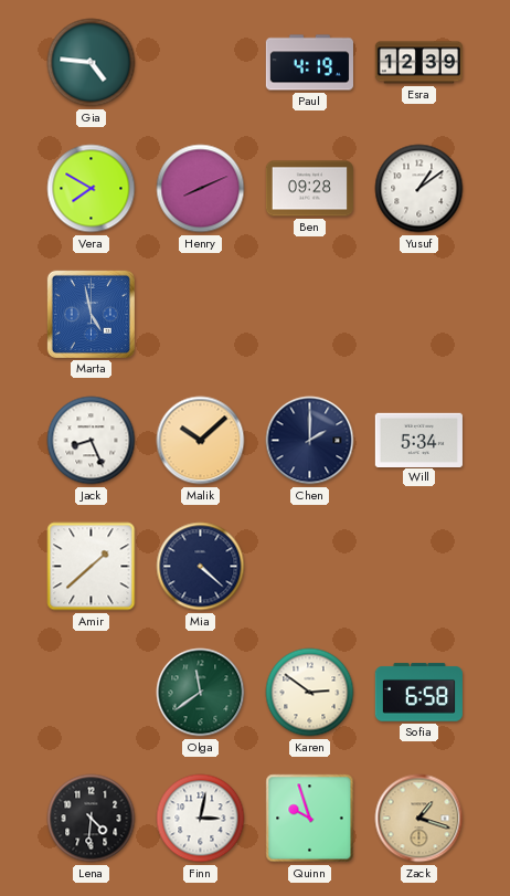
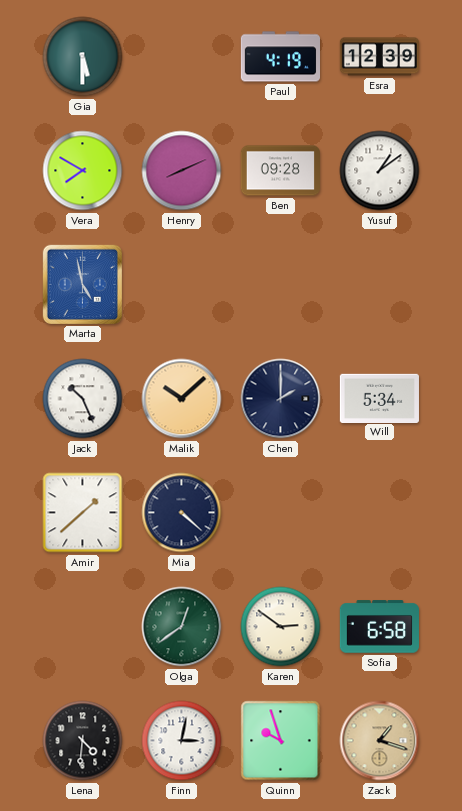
Gia: 4:46 -> 5:30 (83, 57)
Jack: 8:26 -> 10:26 (83, 399)
Olga: 11:39 -> 12:39 (182, 627)
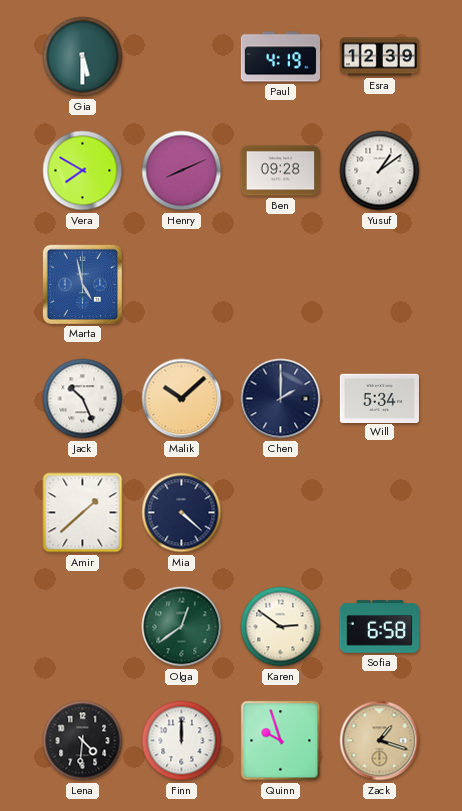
Finn: 3:02 -> 12:00 (182, 741)
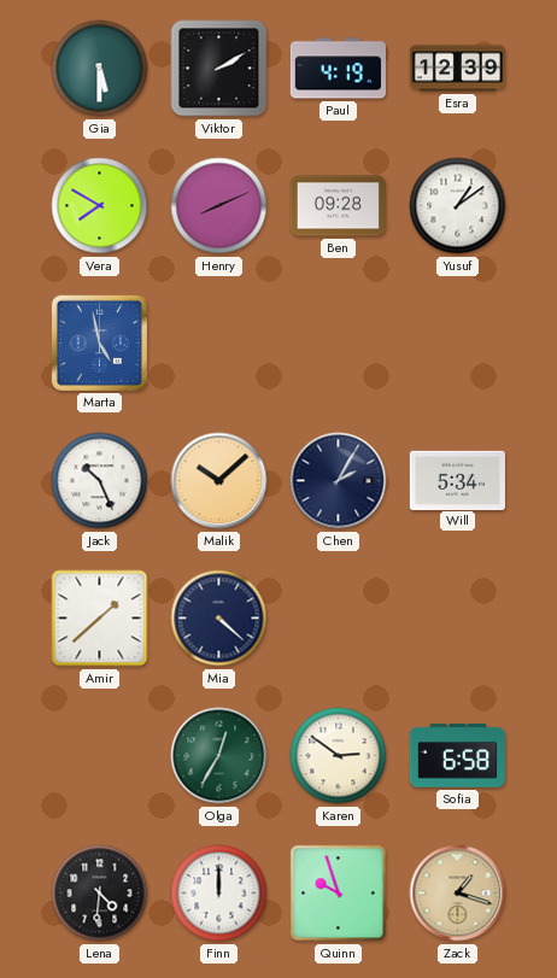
Viktor: none -> 2:10 (219, 69)
Chen: 2:00 -> 2:05 (339, 481)
Olga: 12:39 -> 12:35 (219, 756)
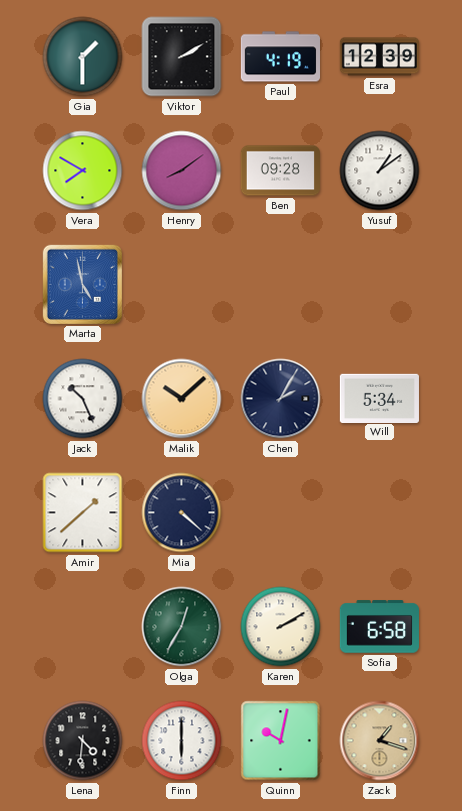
Gia: 5:30 -> 1:30 (83, 57)
Henry: 8:11 -> 8:09 (182, 171)
Karen: 2:51 -> 2:10 (281, 627)
Finn: 12:00 -> 6:00 (182, 741)
Quinn: 9:57 -> 10:02 (281, 741)
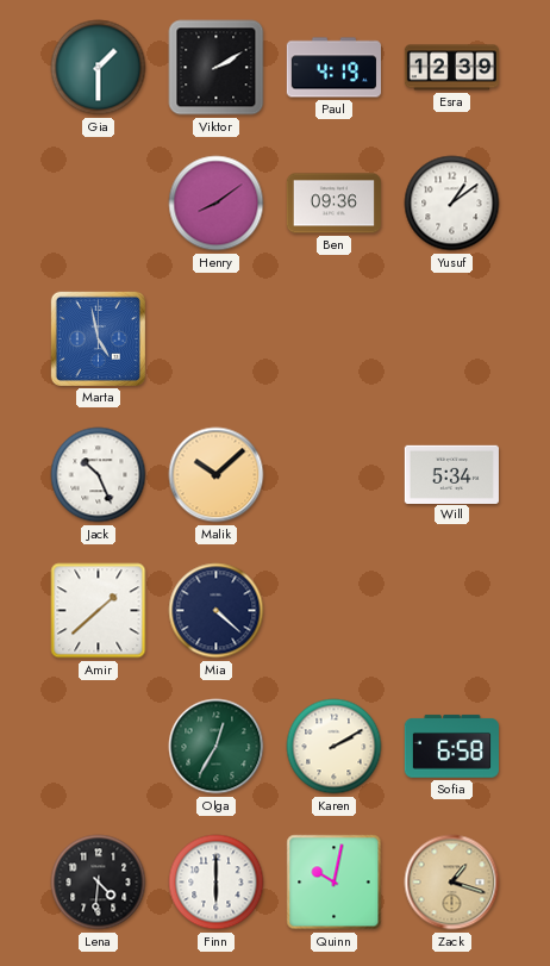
Vera: 7:50 -> none (83, 171)
Ben: 09:28 -> 09:36 (333, 204)
Chen: 2:05 -> none (281, 399)
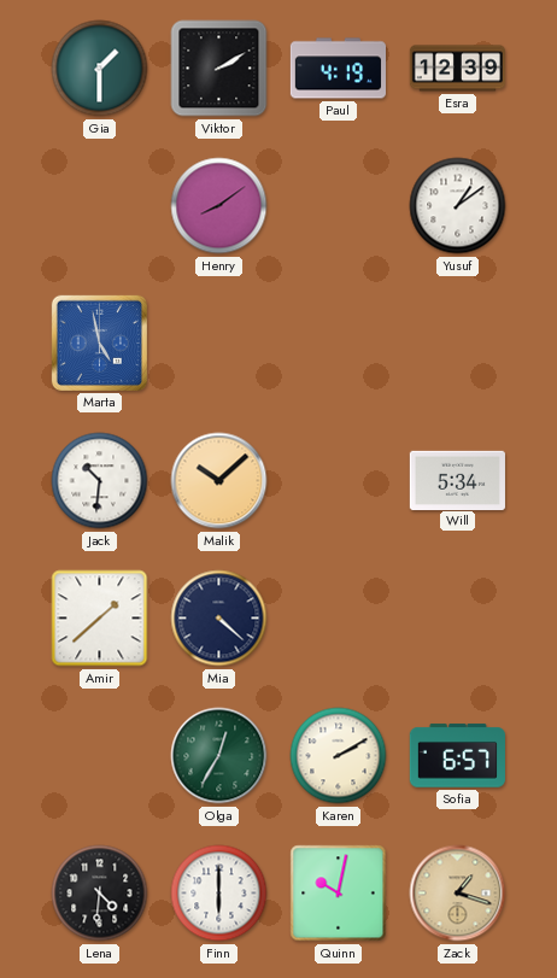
Ben: 09:36 -> none (333, 204)
Jack: 10:26 -> 10:31 (100, 481)
Sofia: 6:58 -> 6:57 (457, 756)
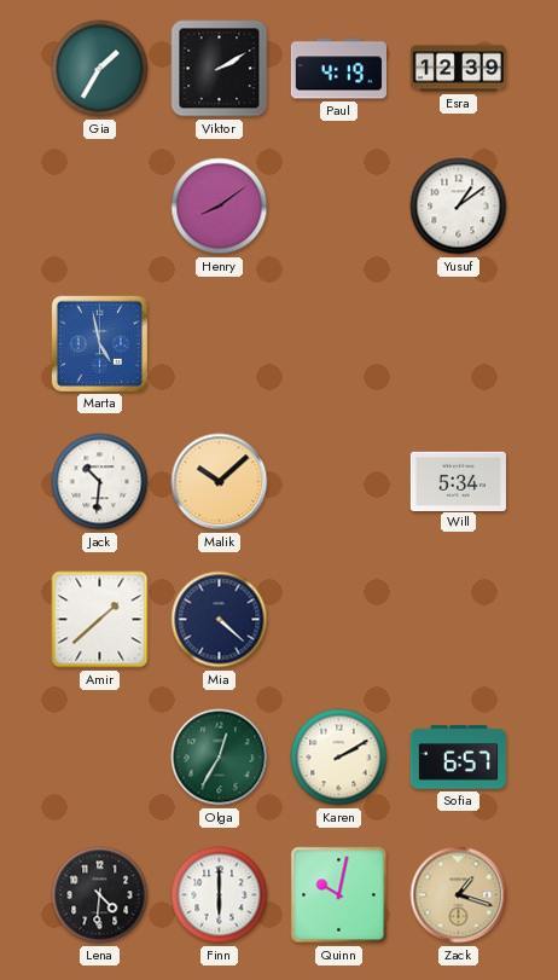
Gia: 1:30 -> 1:35 (100, 69)
